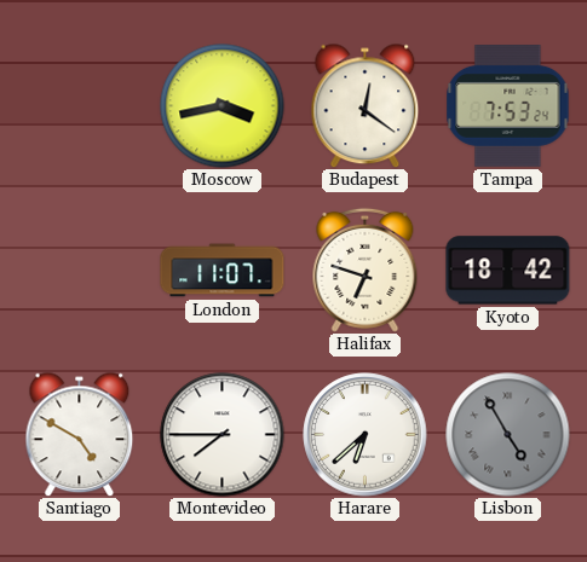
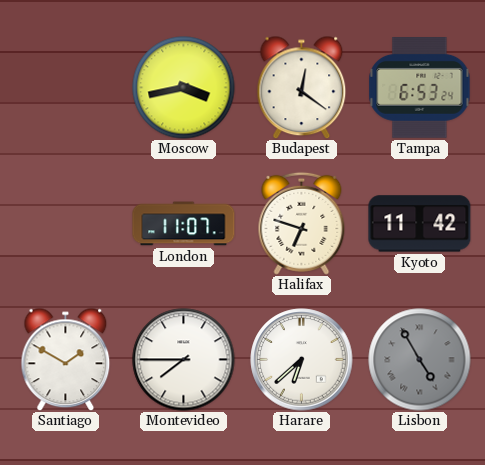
Tampa: 7:53 -> 6:53 (420, 88)
Kyoto: 18:42 -> 11:42 (420, 224)
Santiago: 4:50 -> 1:50 (66, 359)
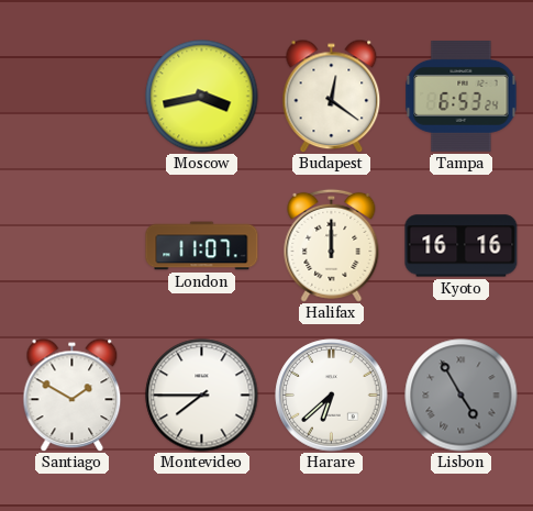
Halifax: 6:48 -> 12:00 (332, 245)
Kyoto: 11:42 -> 16:16 (462, 246)
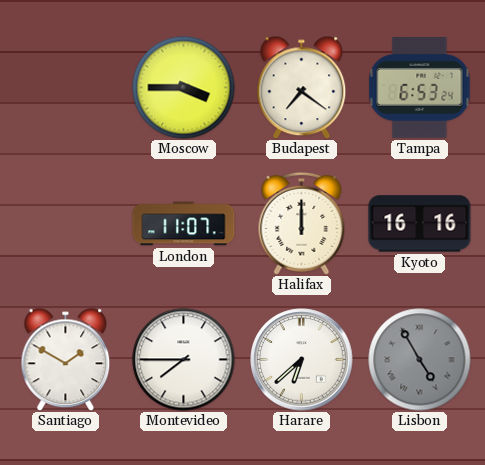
Moscow: 3:43 -> 3:45 (184, 88)
Budapest: 12:21 -> 7:21 (302, 87)
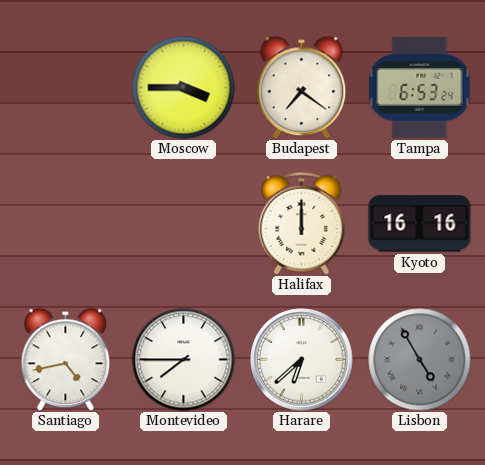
London: 11:07 -> none (184, 224)
Santiago: 1:50 -> 4:43 (66, 359)
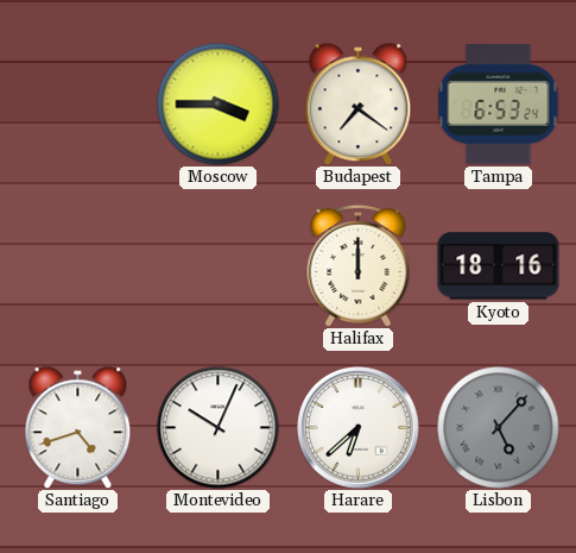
Kyoto: 16:16 -> 18:16 (499, 266)
Santiago: 4:43 -> 4:42 (78, 427)
Montevideo: 7:45 -> 10:04 (219, 428)
Lisbon: 4:55 -> 5:07 (499, 428)
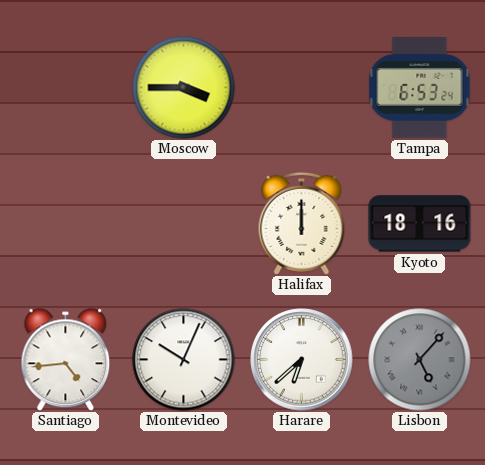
Budapest: 7:21 -> none (359, 103)
Santiago: 4:42 -> 4:44 (66, 359)
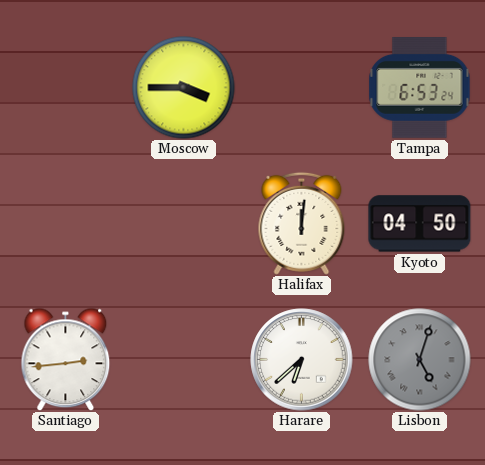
Halifax: 12:00 -> 12:01 (302, 223)
Kyoto: 18:16 -> 04:50 (420, 224)
Santiago: 4:44 -> 2:44 (66, 359)
Montevideo: 10:04 -> none (184, 360)
Lisbon: 5:07 -> 5:03 (420, 360)
